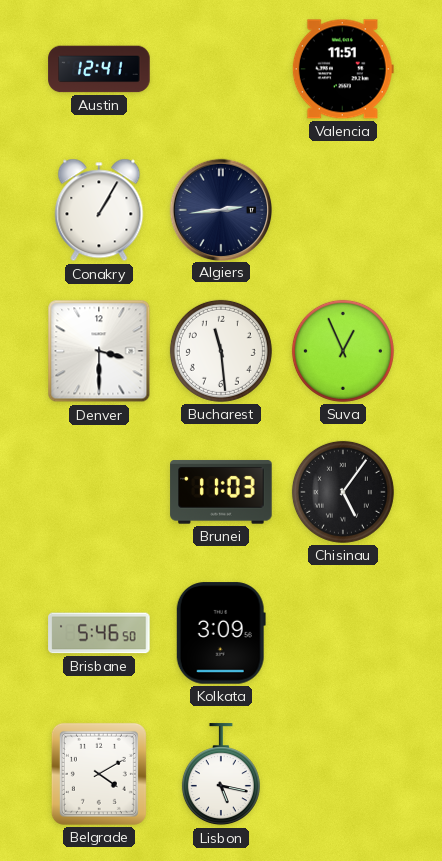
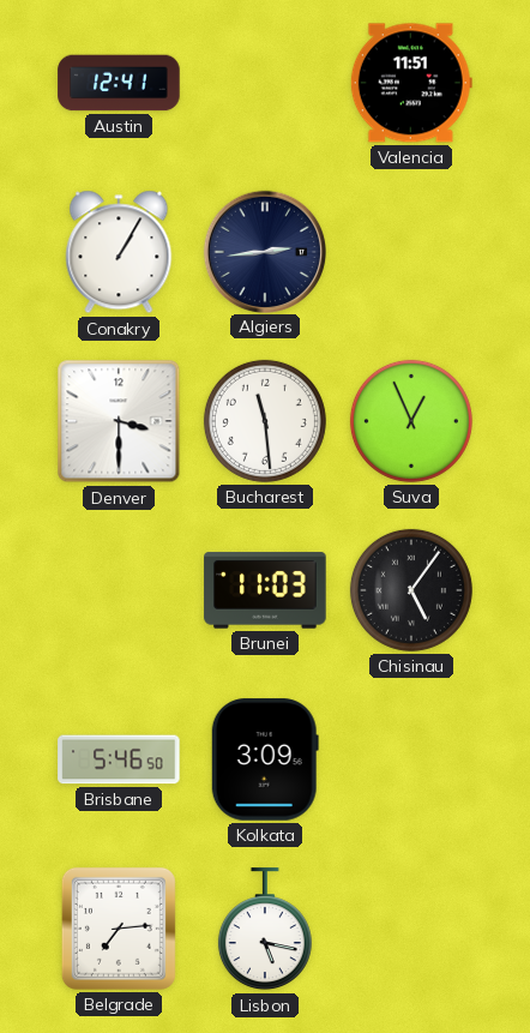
Belgrade: 4:10 -> 7:14 (119, 929)
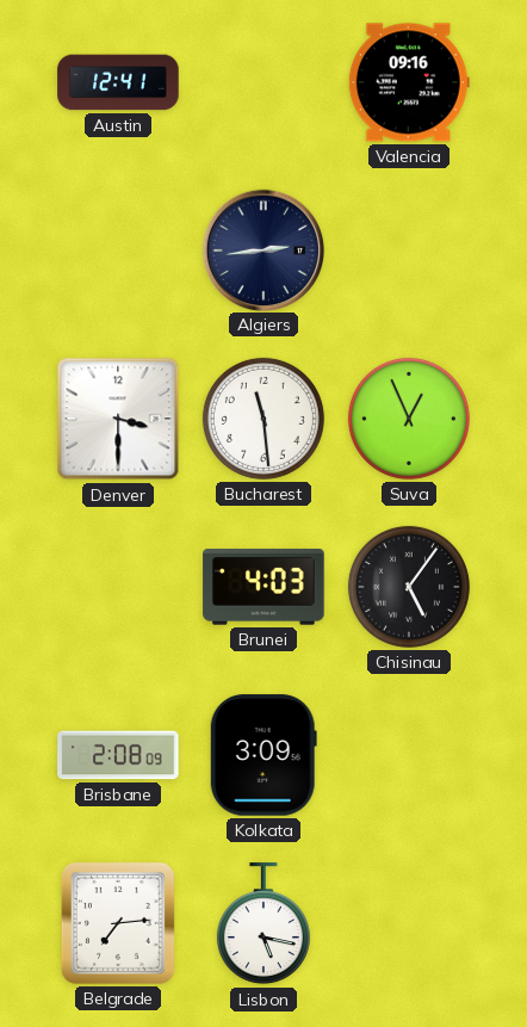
Valencia: 11:51 -> 09:16 (409, 82)
Conakry: 1:05 -> none (119, 252)
Brunei: 11:03 -> 4:03 (263, 587)
Brisbane: 5:46 -> 2:08 (118, 755)
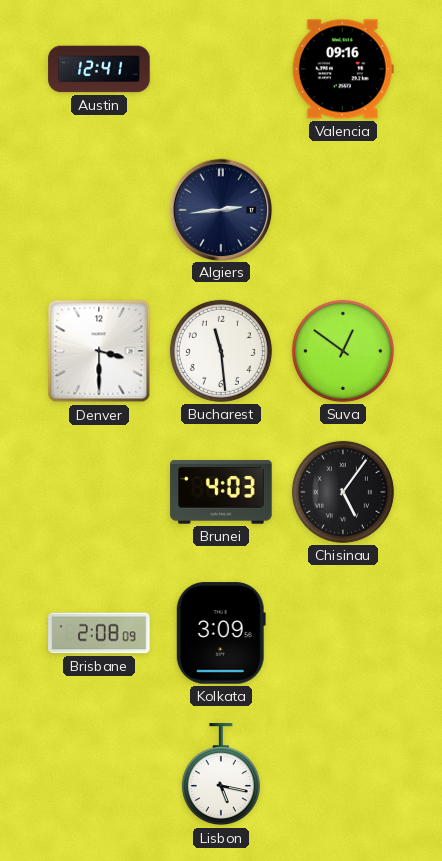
Suva: 12:56 -> 12:51 (343, 351)
Belgrade: 7:14 -> none (118, 923)
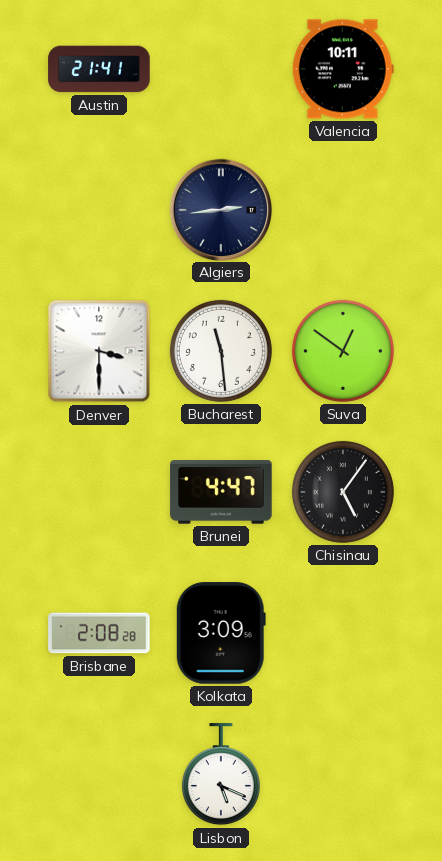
Austin: 12:41 -> 21:41 (99, 69)
Valencia: 09:16 -> 10:11 (343, 69)
Brunei: 4:03 -> 4:47 (221, 492)
Brisbane: 2:08:09 -> 2:08:28 (99, 633)
Lisbon: 5:17 -> 5:19 (221, 775)
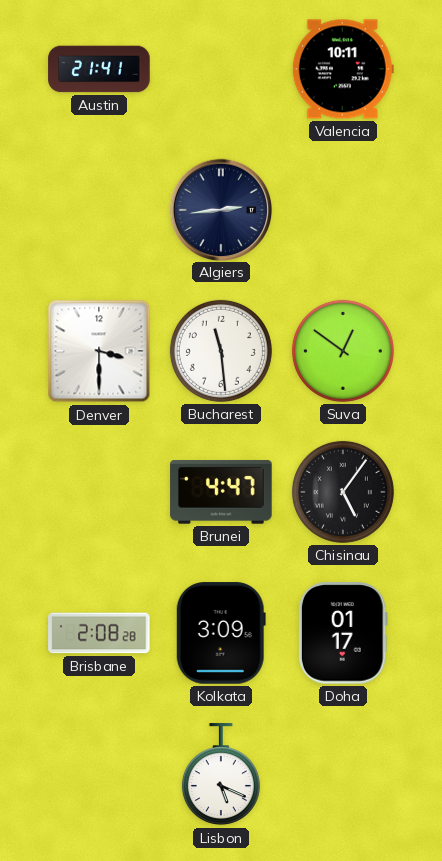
Doha: none -> 01:17 (343, 633)
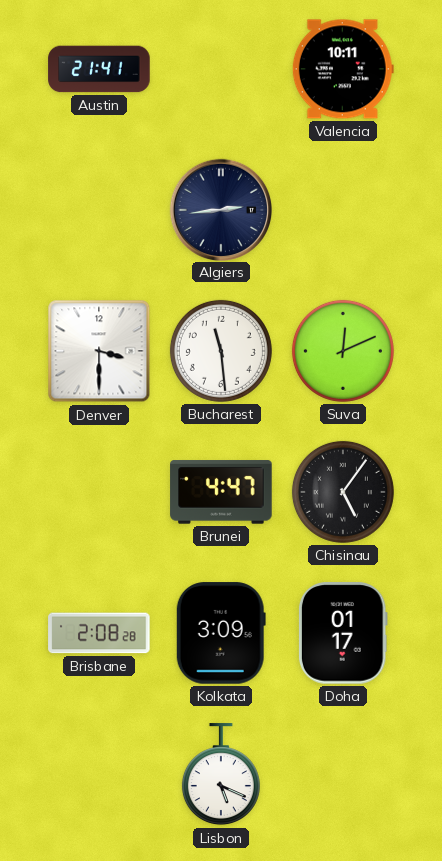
Suva: 12:51 -> 12:11 (343, 351)
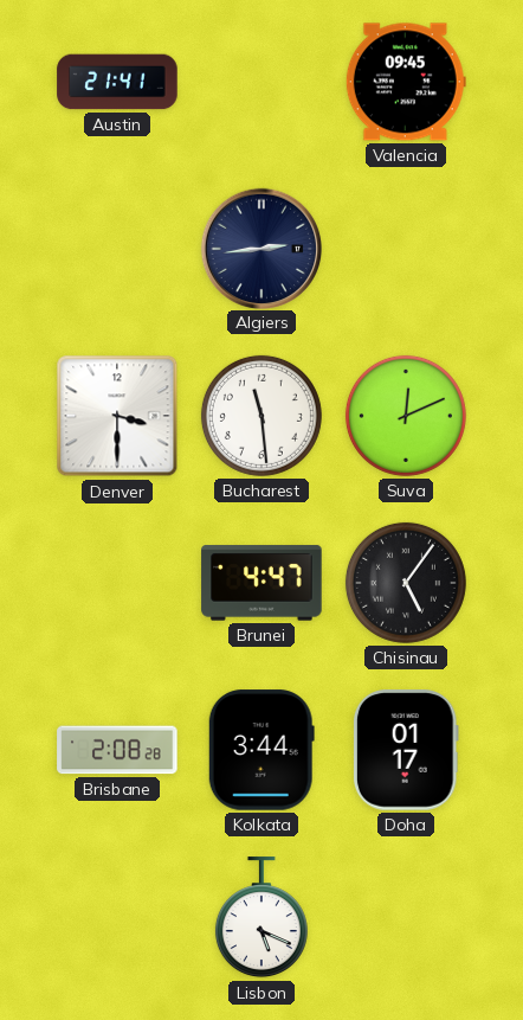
Valencia: 10:11 -> 09:45 (406, 82)
Kolkata: 3:09 -> 3:44 (261, 750)
